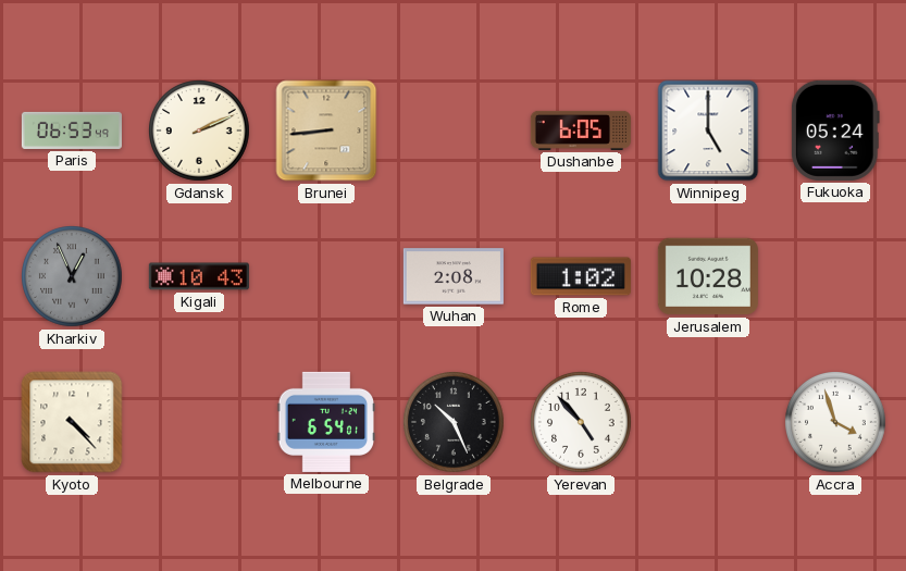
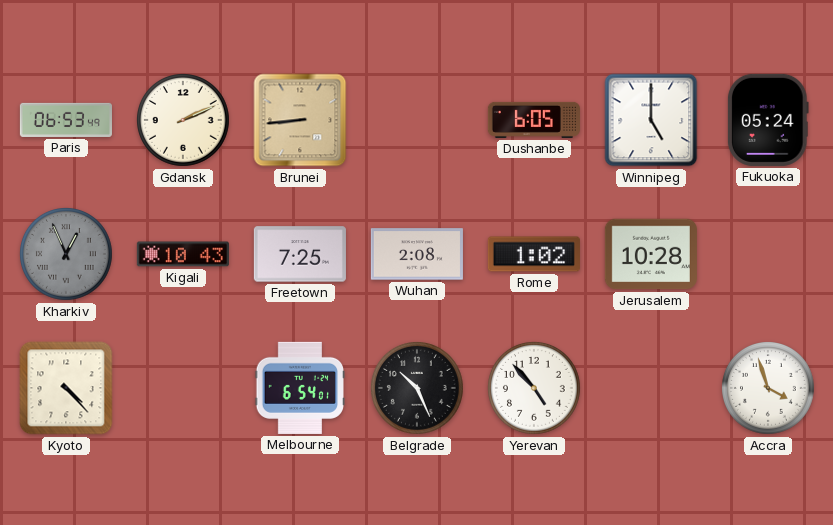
Freetown: none -> 7:25 (300, 254)
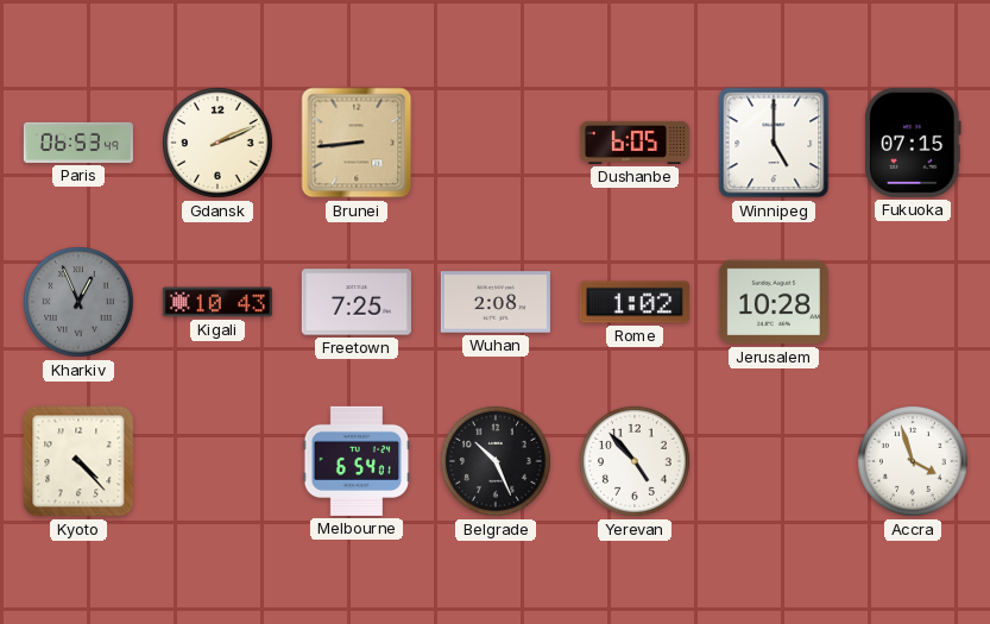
Fukuoka: 05:24 -> 07:15 (913, 143)
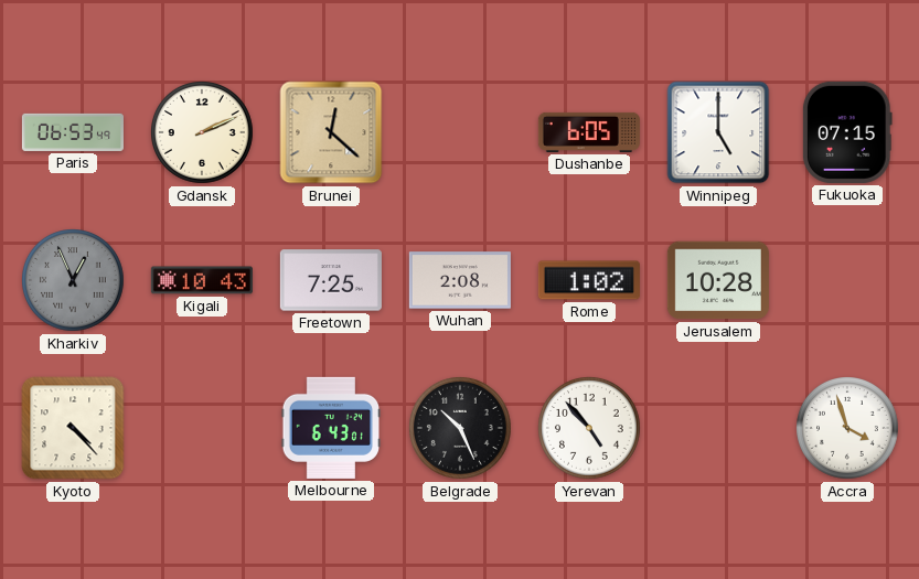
Brunei: 8:44 -> 12:22 (331, 132)
Melbourne: 6:54 -> 6:43 (330, 428)
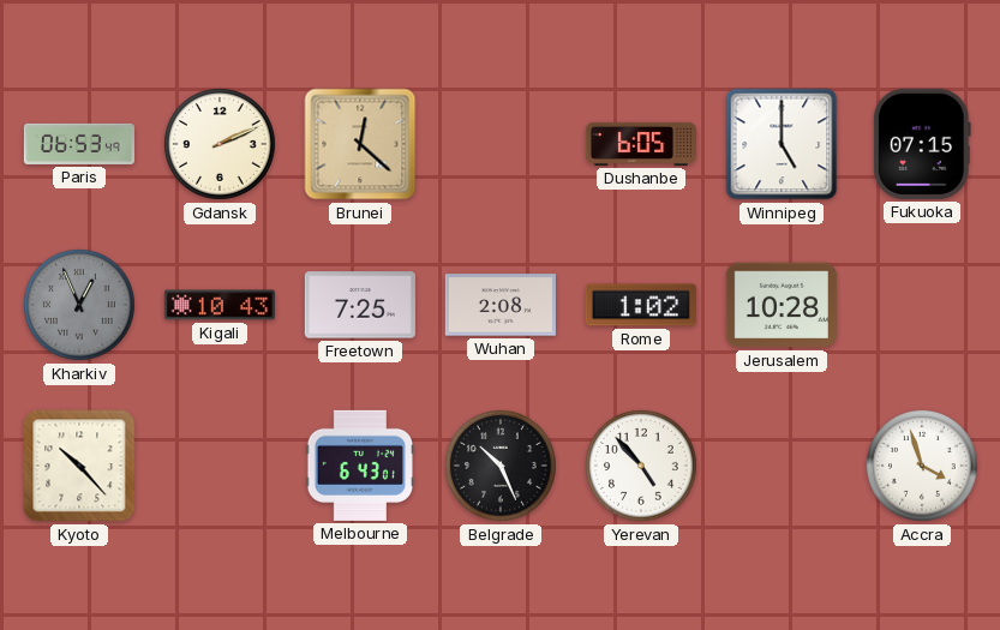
Kyoto: 4:23 -> 10:23 (79, 466)
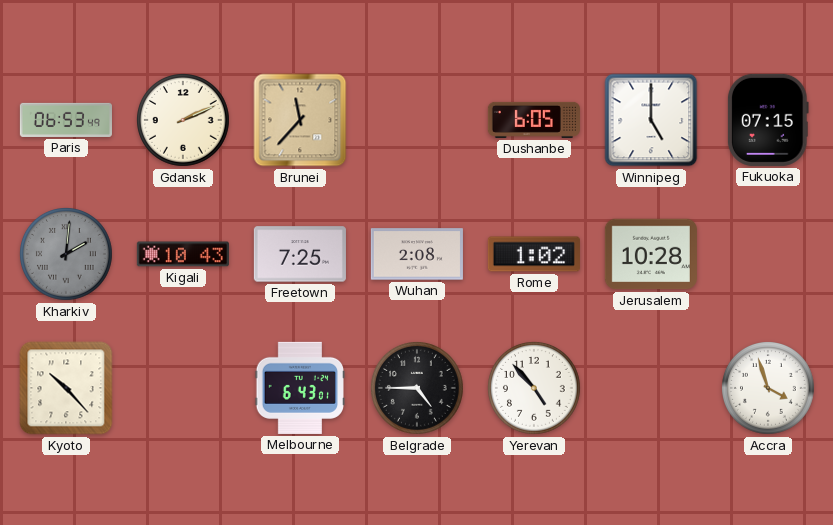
Brunei: 12:22 -> 11:37 (300, 120)
Kharkiv: 12:56 -> 2:01 (67, 255)
Belgrade: 10:26 -> 4:45 (418, 389)
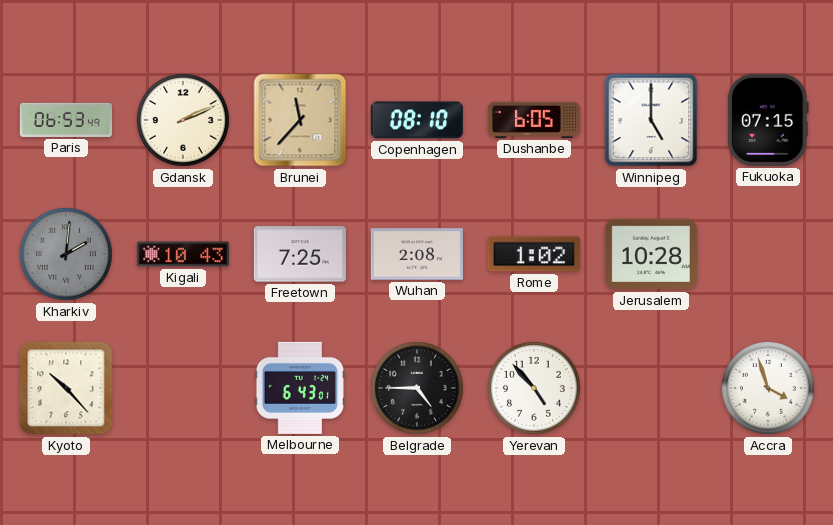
Copenhagen: none -> 08:10 (417, 120)
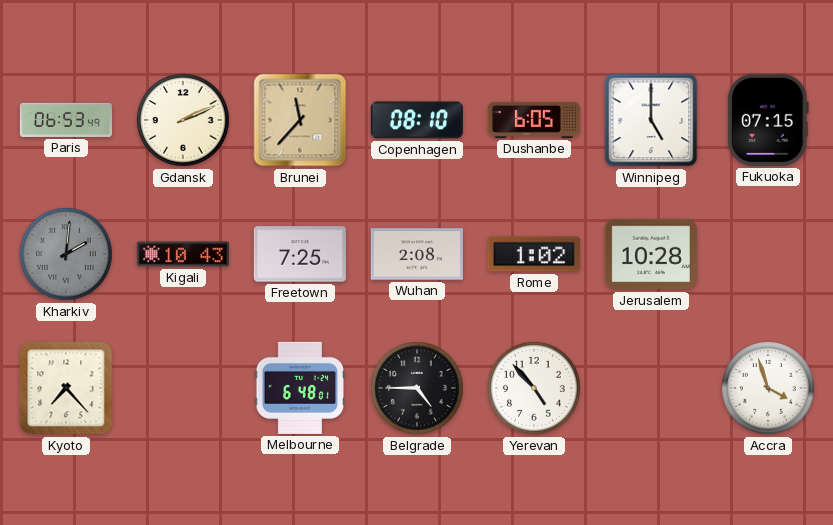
Kyoto: 10:23 -> 7:23 (66, 388)
Melbourne: 6:43 -> 6:48 (299, 388)
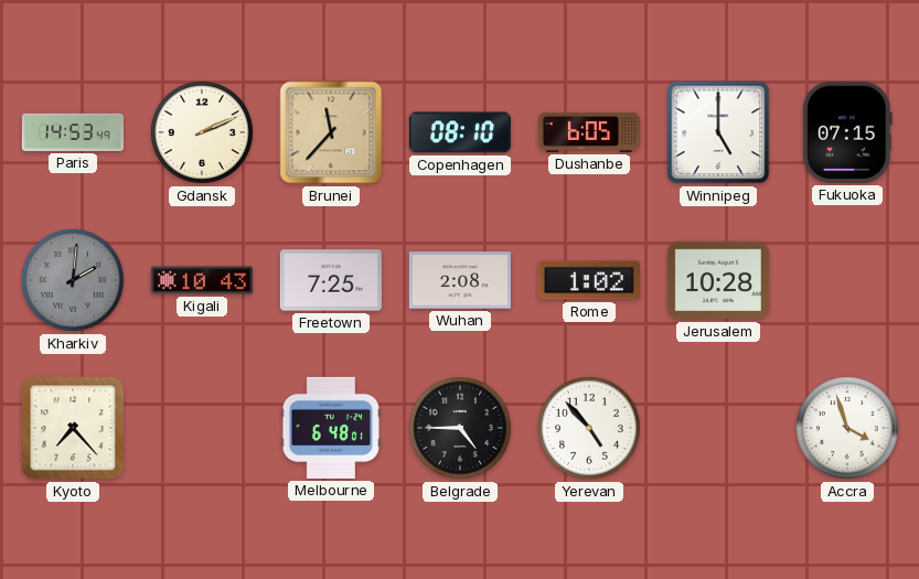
Paris: 06:53 -> 14:53 (73, 132)
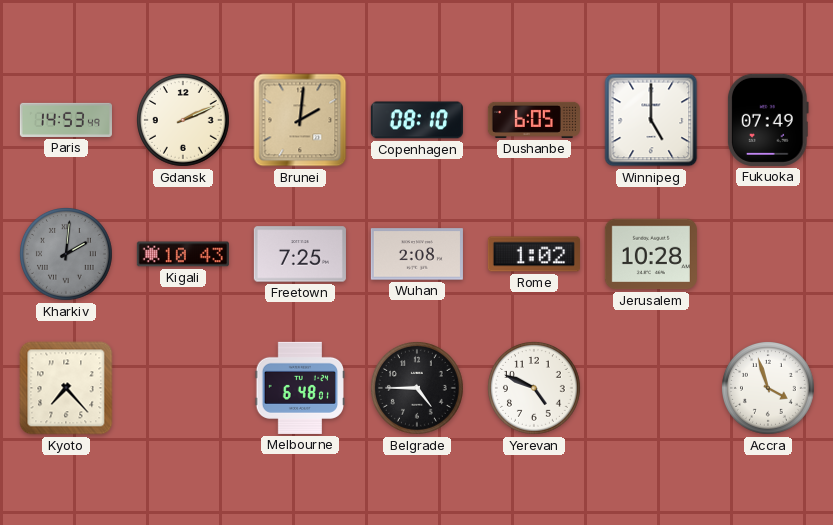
Brunei: 11:37 -> 2:01 (300, 120)
Fukuoka: 07:15 -> 07:49 (768, 120)
Yerevan: 4:53 -> 4:49 (535, 389)
